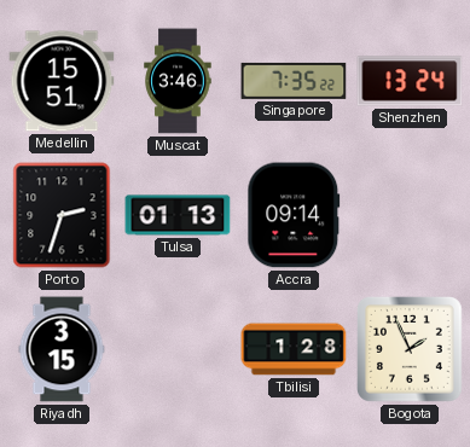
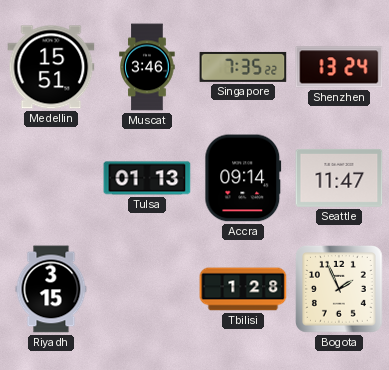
Porto: 2:33 -> none (62, 215)
Seattle: none -> 11:47 (339, 178)
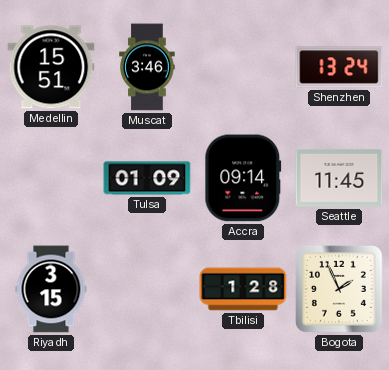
Singapore: 7:35 -> none (243, 67)
Tulsa: 01:13 -> 01:09 (147, 178)
Seattle: 11:47 -> 11:45 (339, 178)
